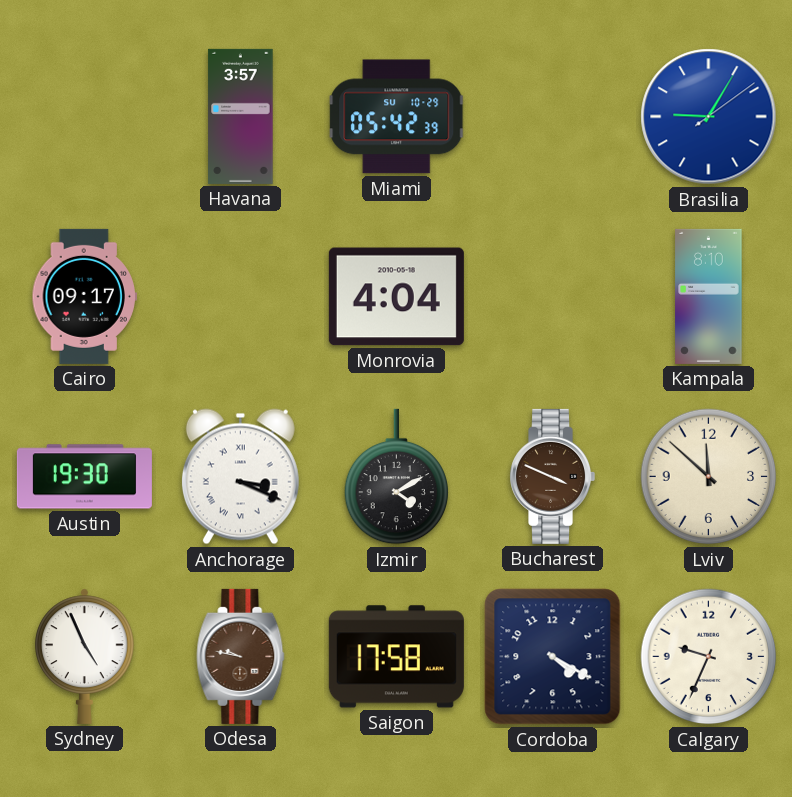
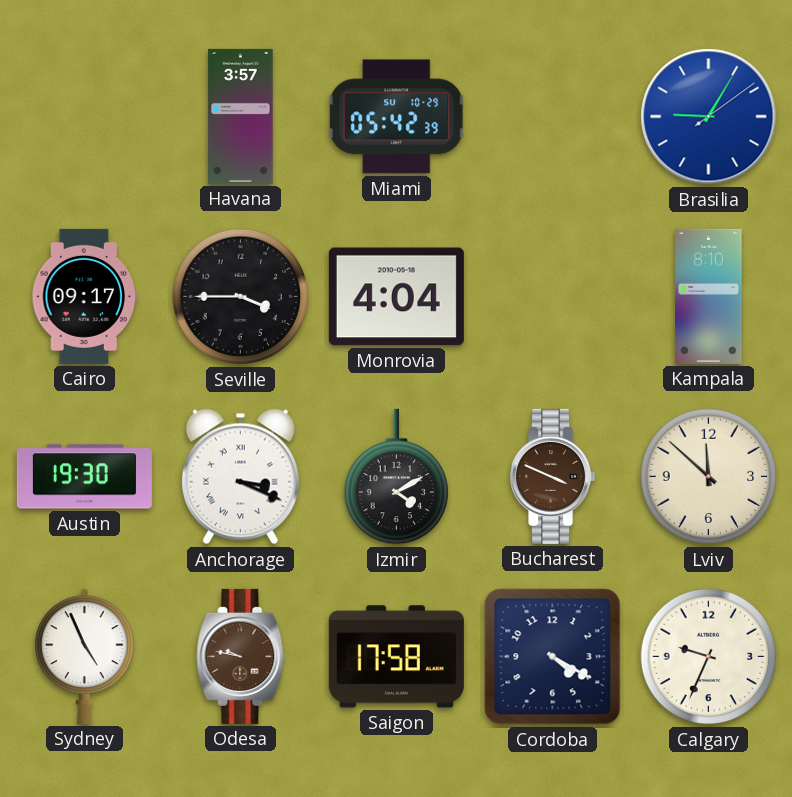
Seville: none -> 3:45 (241, 297)
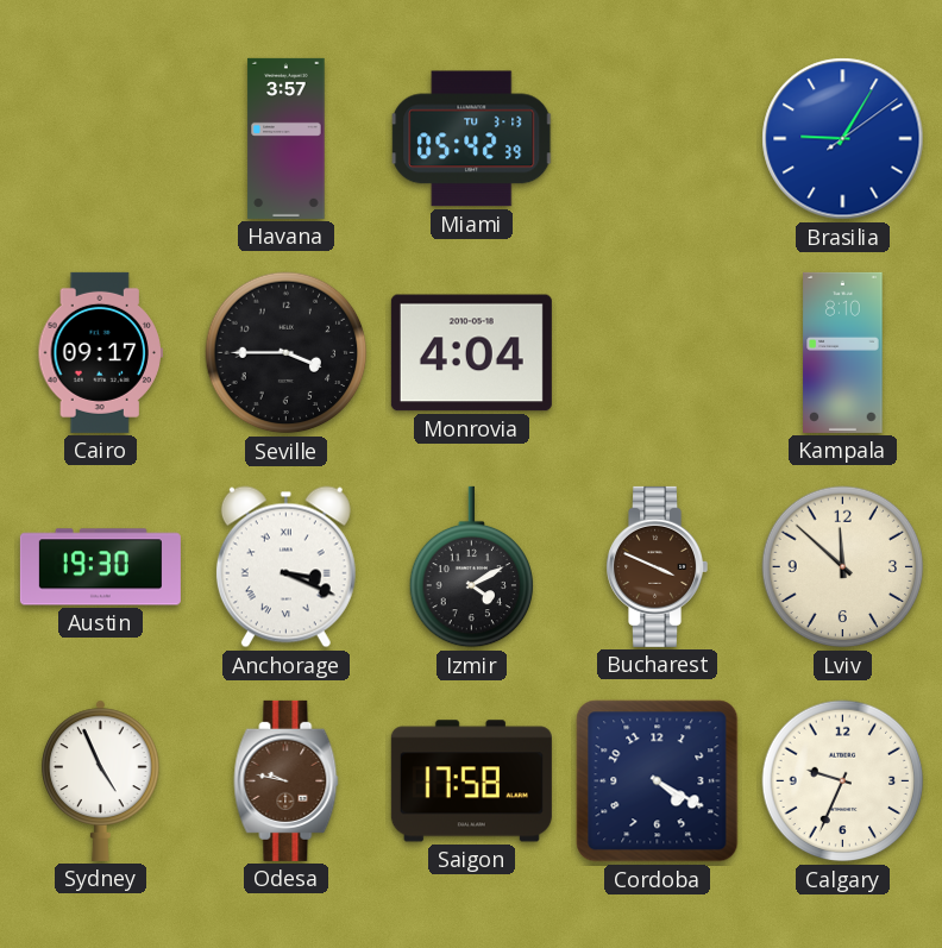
Miami date: SU 10-29 -> TU 3-13 (472, 139)
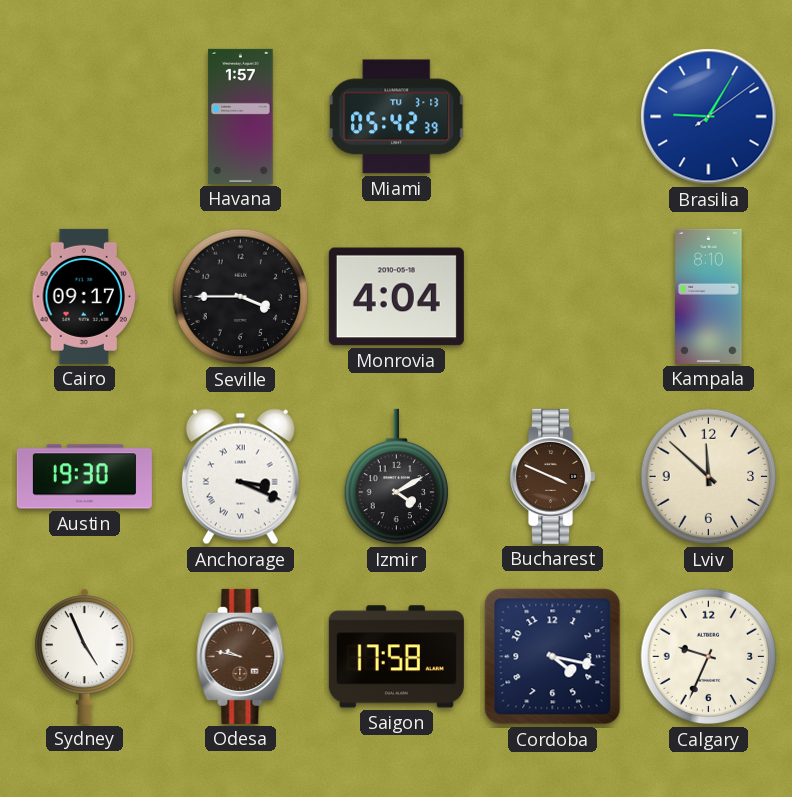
Havana: 3:57 -> 1:57 (241, 116)
Cordoba: 4:20 -> 4:17 (553, 657)
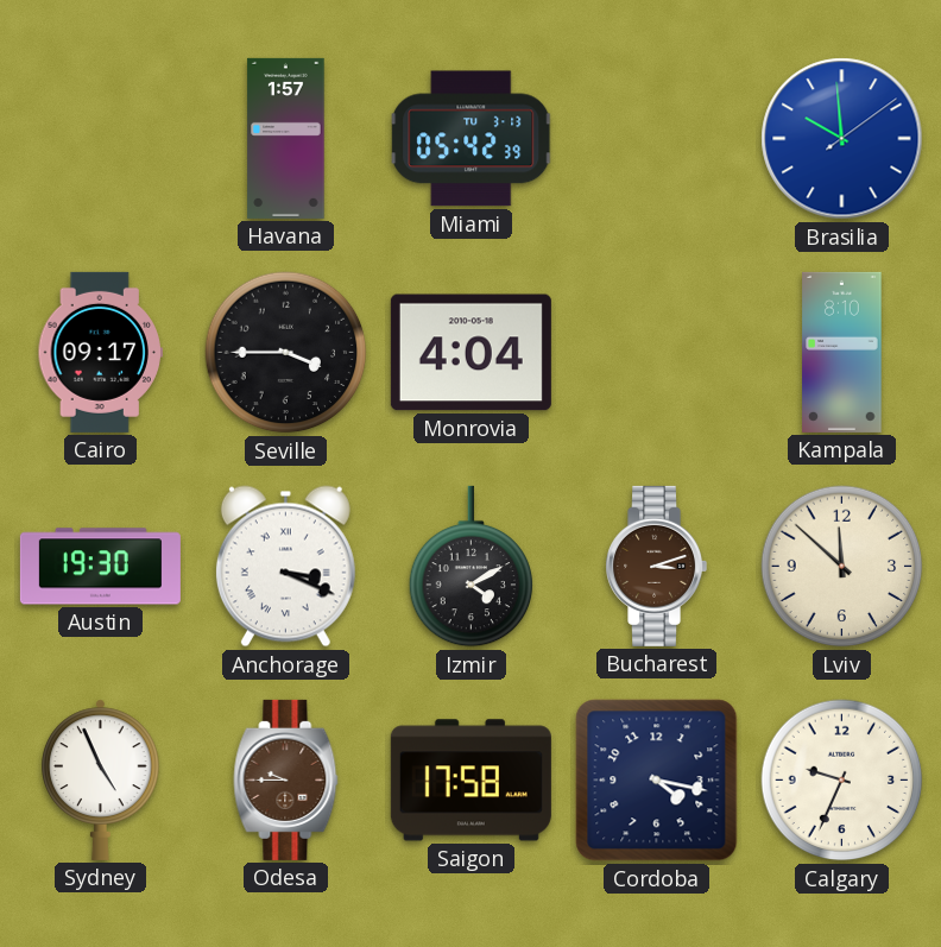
Brasilia: 9:05 -> 9:59 (842, 139)
Bucharest: 3:49 -> 3:12 (657, 566)
Odesa: 9:47 -> 9:45 (286, 779)
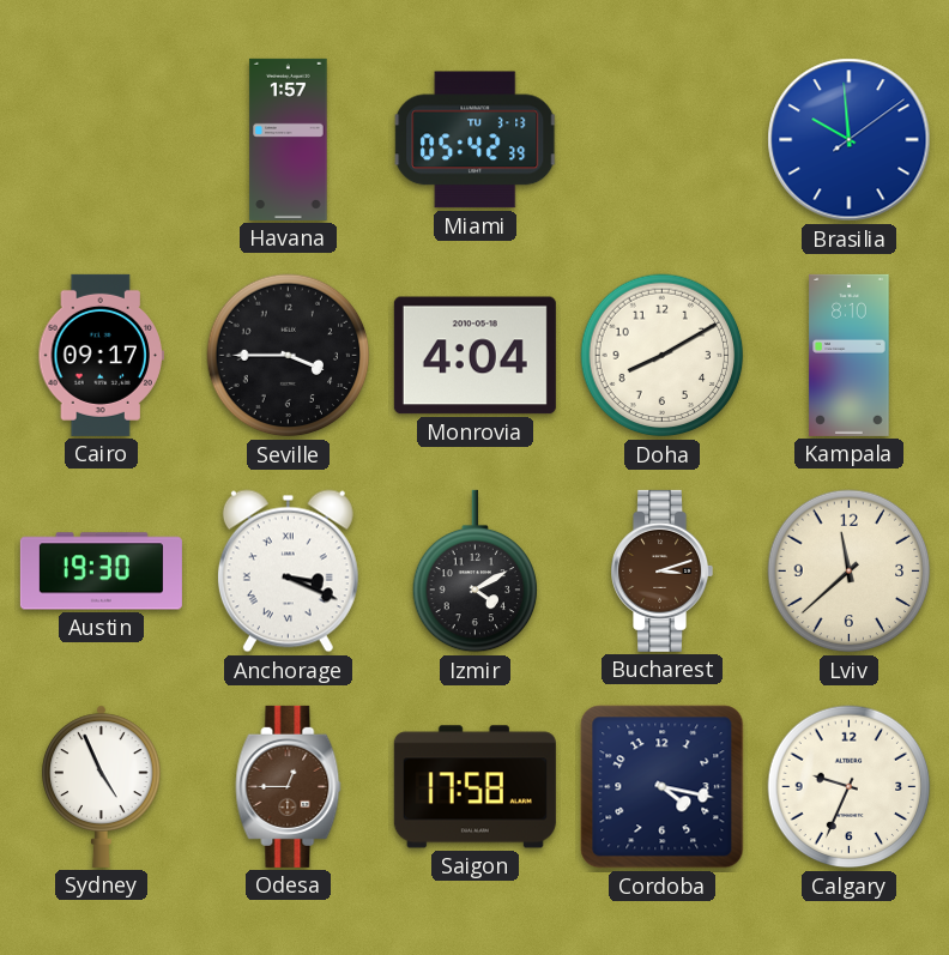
Doha: none -> 8:10 (663, 356)
Lviv: 11:52 -> 11:38 (850, 572)
Odesa: 9:45 -> 12:45 (289, 786)
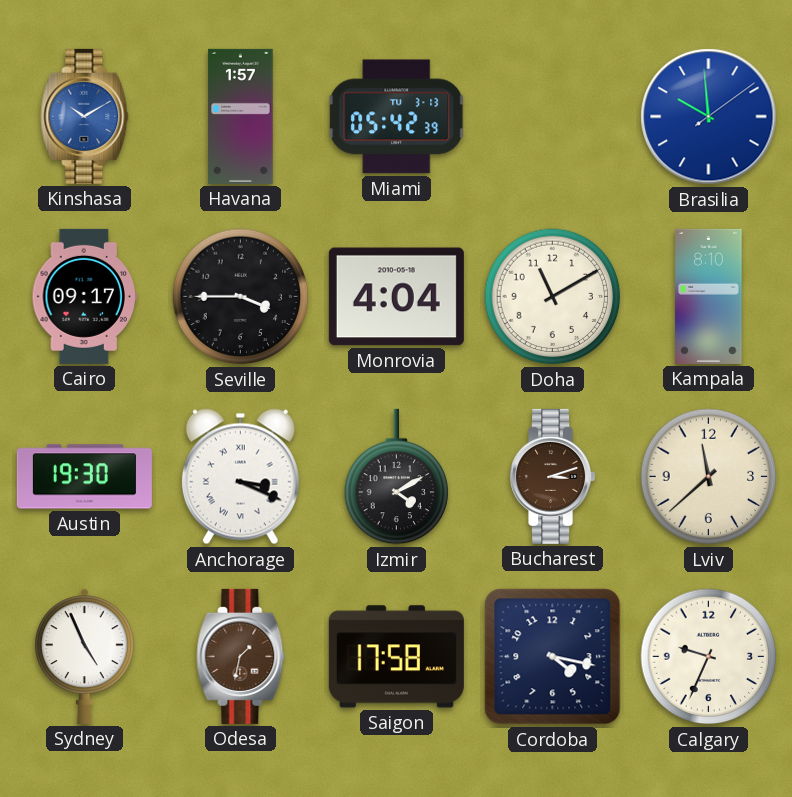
Kinshasa: none -> 10:10 (85, 116)
Doha: 8:10 -> 11:10 (553, 297)
Odesa: 12:45 -> 1:32 (241, 656)
